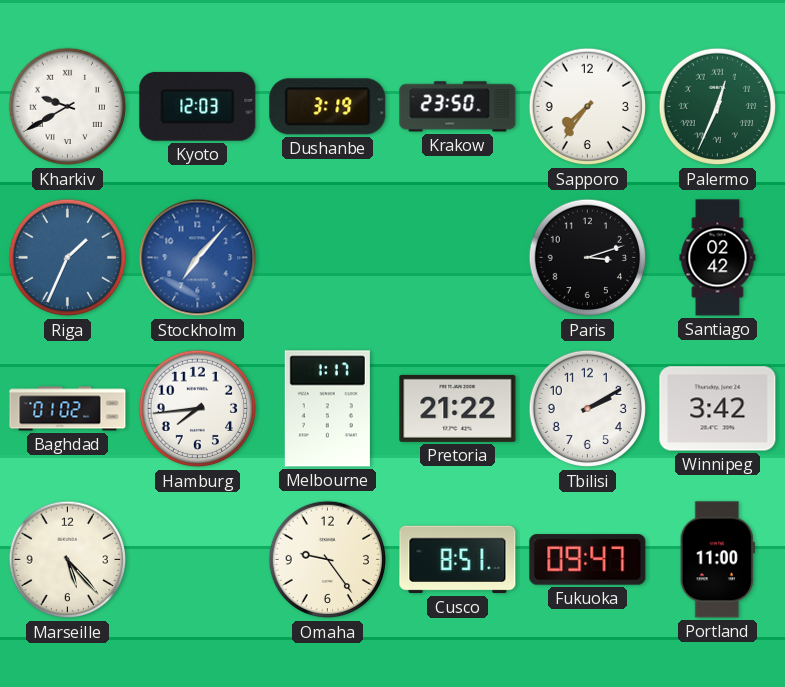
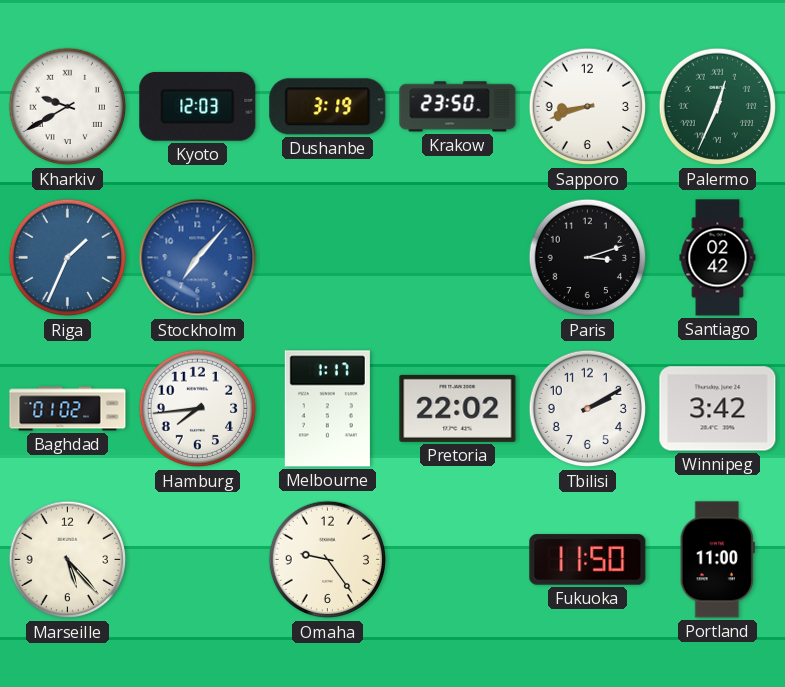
Sapporo: 7:36 -> 8:42 (588, 107)
Pretoria: 21:22 -> 22:02 (458, 408)
Cusco: 8:51 -> none (458, 560)
Fukuoka: 09:47 -> 11:50 (588, 560)
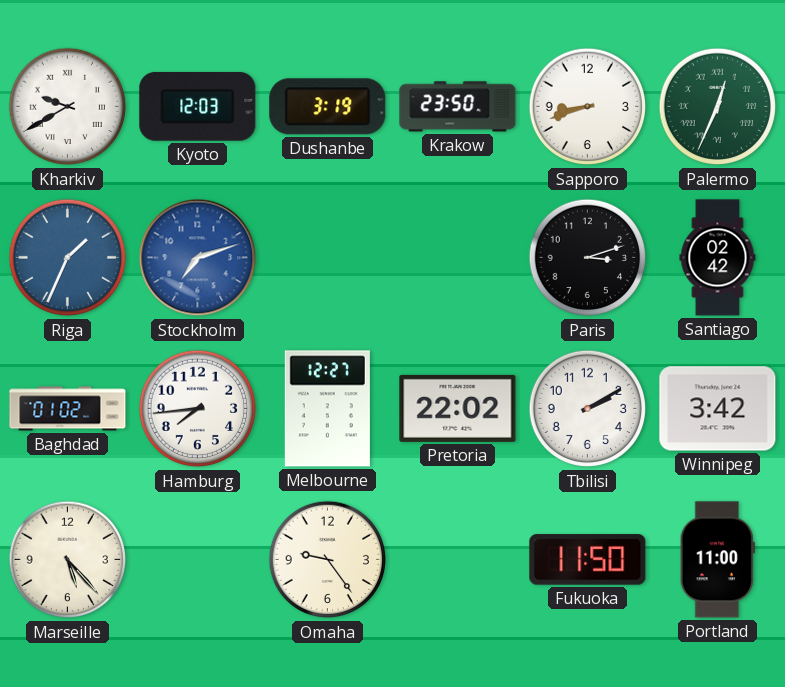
Stockholm: 7:07 -> 7:12 (198, 258)
Melbourne: 1:17 -> 12:27 (327, 409)
